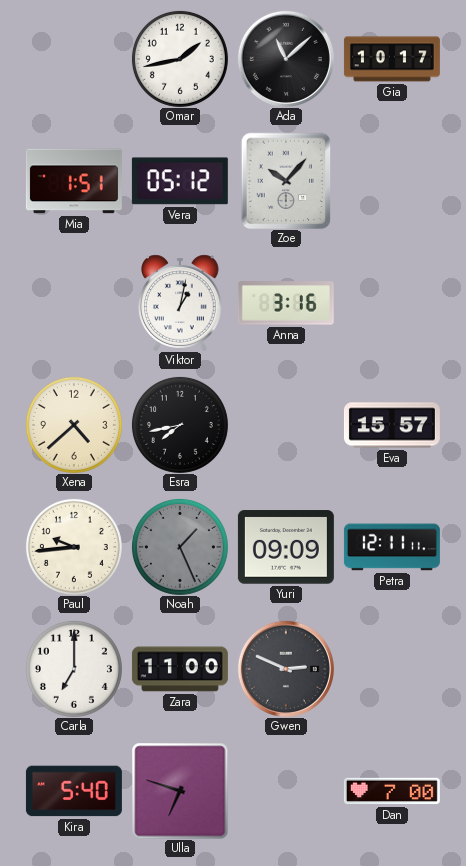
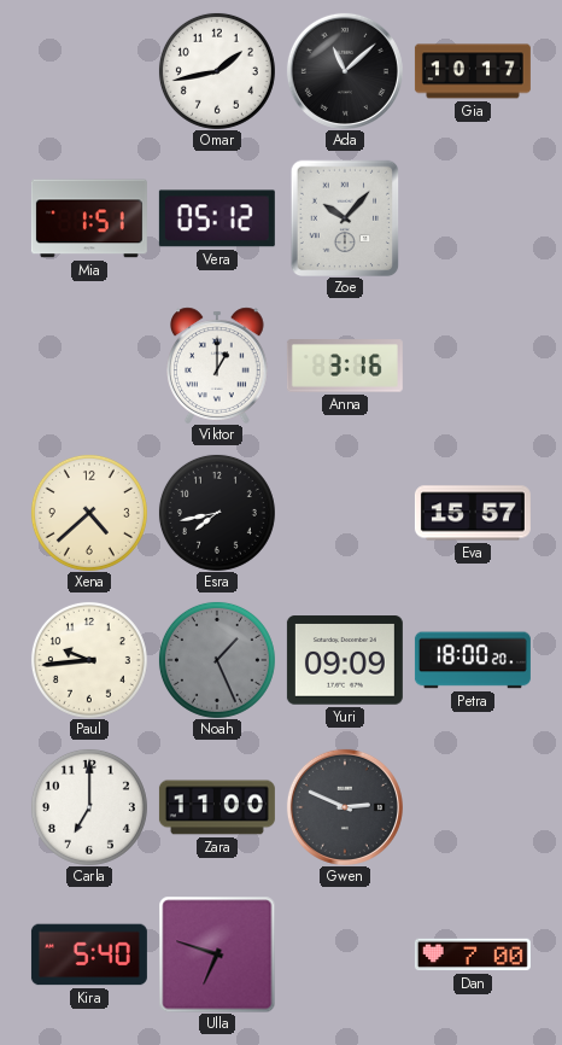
Viktor: 1:02 -> 1:00 (218, 366)
Petra: 12:11 -> 18:00 (473, 660)
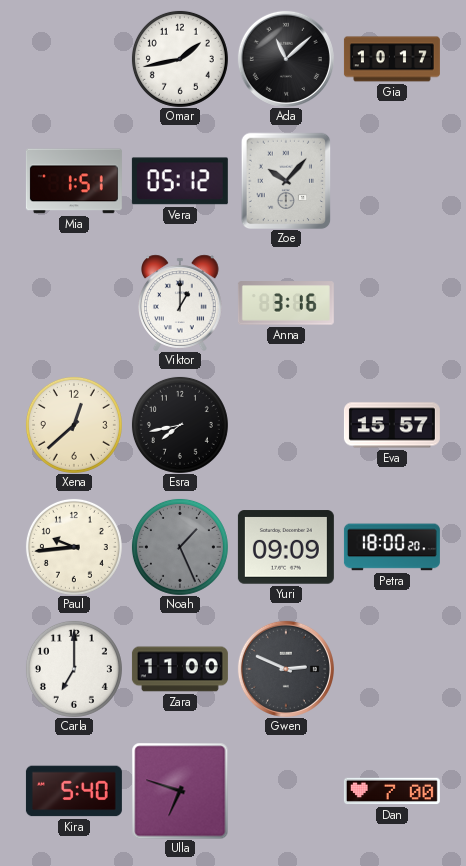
Xena: 4:38 -> 12:38 (74, 425)
